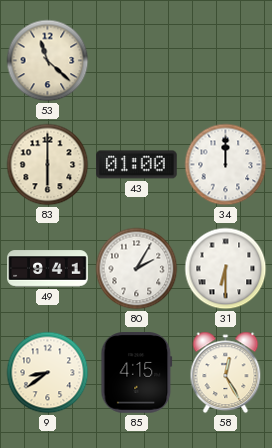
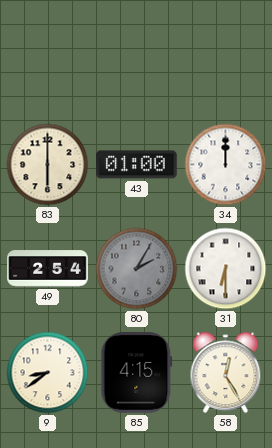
53: 11:22 -> none (48, 61)
49: 9:41 -> 2:54 (48, 269)
80 dial: white -> grey (137, 269)
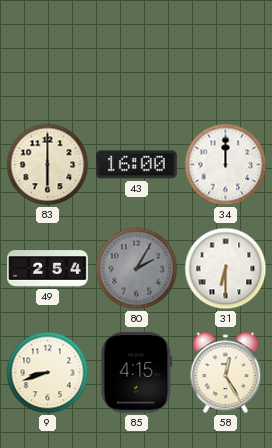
43: 01:00 -> 16:00 (137, 165)
9: 8:39 -> 8:42 (48, 373)
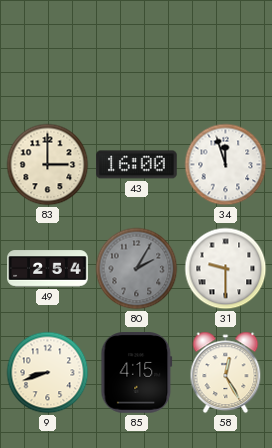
83: 6:00 -> 3:00 (48, 165)
34: 12:00 -> 11:57 (226, 165)
31: 6:30 -> 9:30 (226, 269)
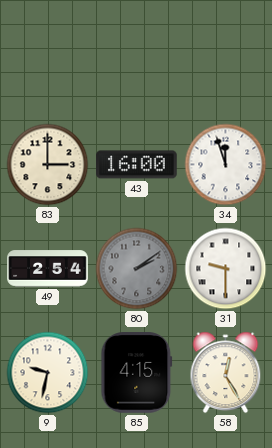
80: 2:05 -> 2:09 (137, 269)
9: 8:42 -> 9:32 (48, 373)
